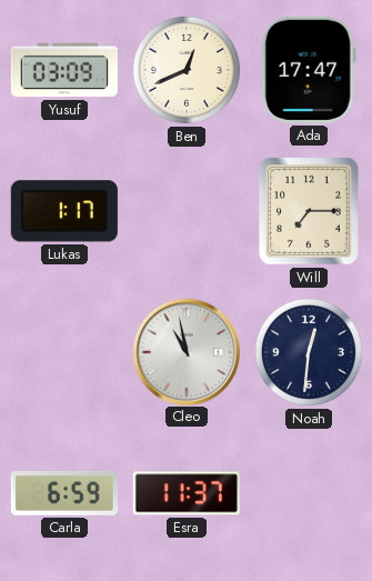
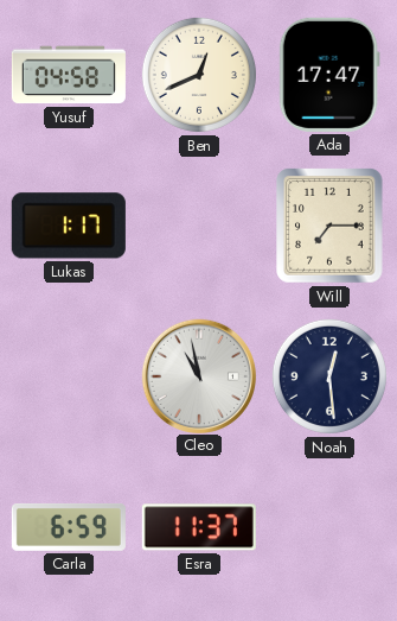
Yusuf: 03:09 -> 04:58 (69, 75)
Noah: 12:31 -> 12:29 (329, 376)
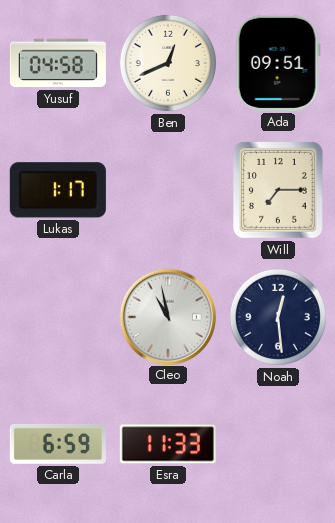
Ada: 17:47 -> 09:51 (278, 63)
Esra: 11:37 -> 11:33 (168, 444)
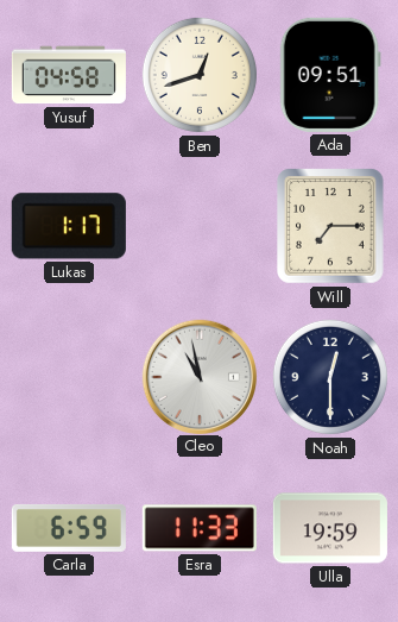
Ben: 12:41 -> 12:42 (200, 75)
Noah: 12:29 -> 12:30 (330, 377)
Ulla: none -> 19:59 (330, 528)
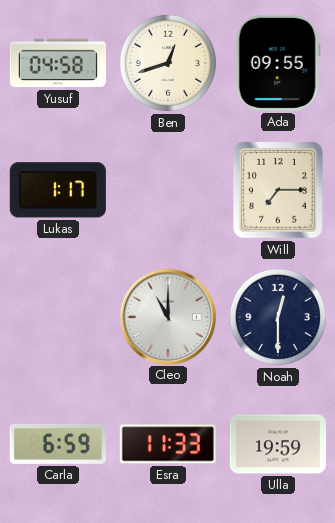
Ada: 09:51 -> 09:55 (278, 63)
Cleo: 10:58 -> 11:00 (167, 316)
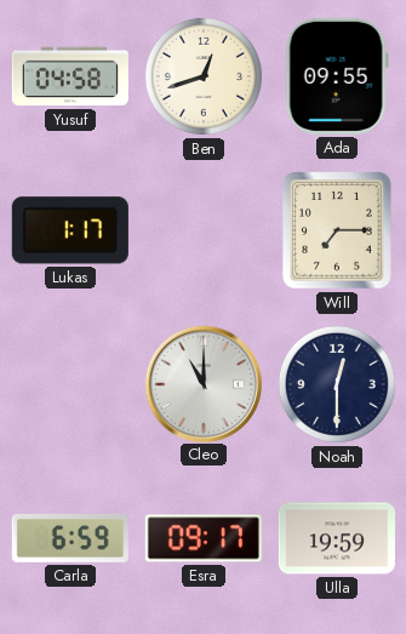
Esra: 11:33 -> 09:17 (204, 538)
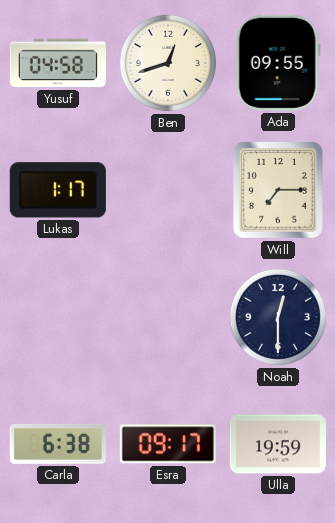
Cleo: 11:00 -> none (202, 383)
Carla: 6:59 -> 6:38 (58, 444)
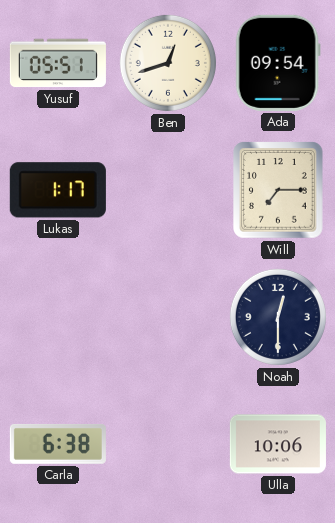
Yusuf: 04:58 -> 05:51 (58, 63)
Ada: 09:55 -> 09:54 (278, 63)
Esra: 09:17 -> none (168, 444)
Ulla: 19:59 -> 10:06 (278, 444)
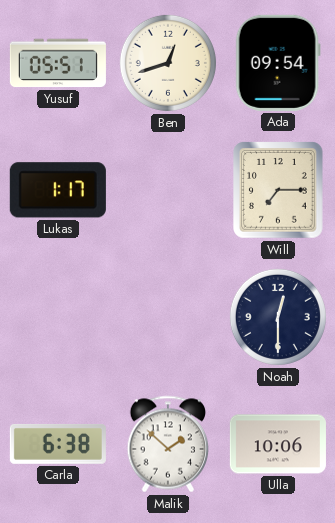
Malik: none -> 1:52 (167, 444)
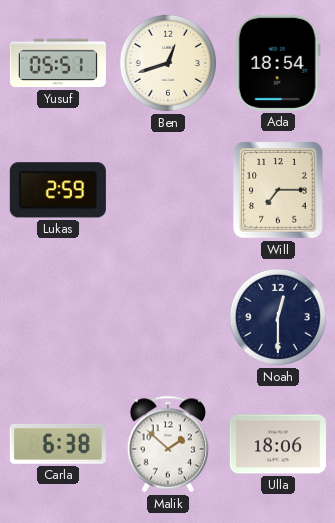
Ada: 09:54 -> 18:54 (278, 63)
Lukas: 1:17 -> 2:59 (58, 190)
Ulla: 10:06 -> 18:06 (278, 444)
